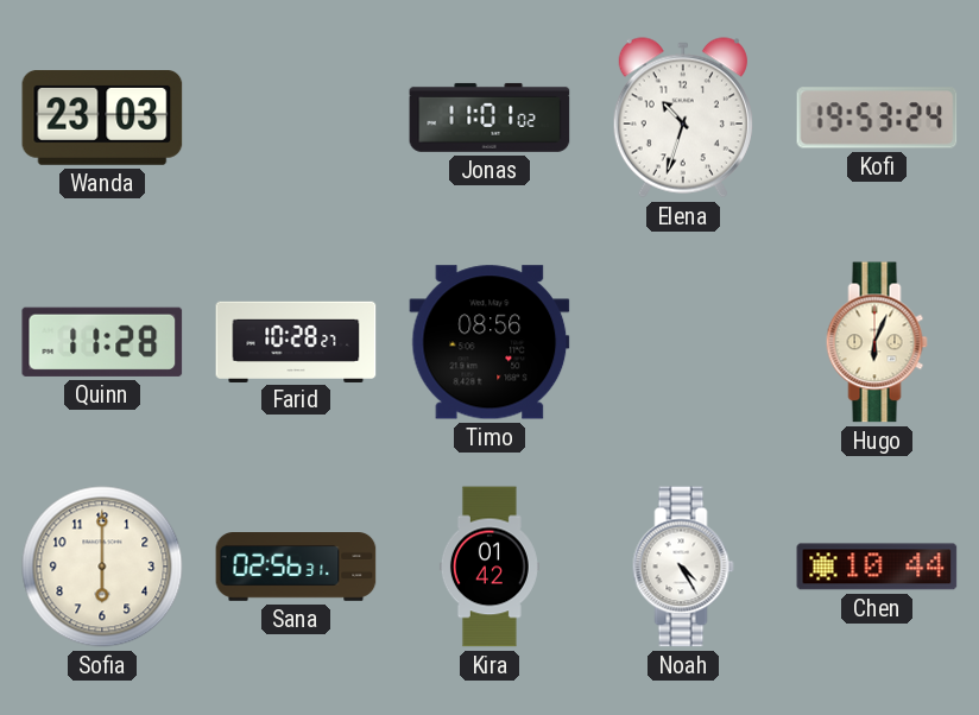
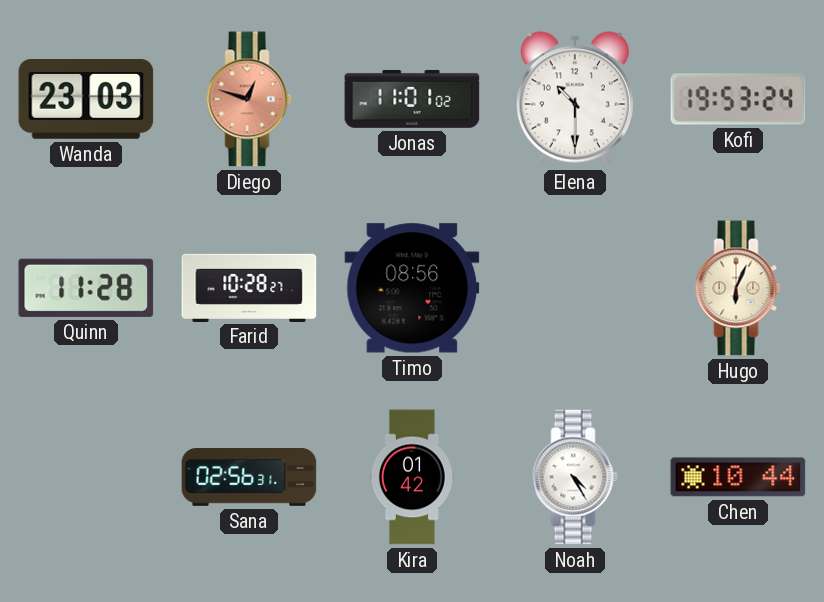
Diego: none -> 12:48 (249, 99)
Elena: 10:33 -> 10:30 (575, 99)
Sofia: 6:00 -> none (102, 567)
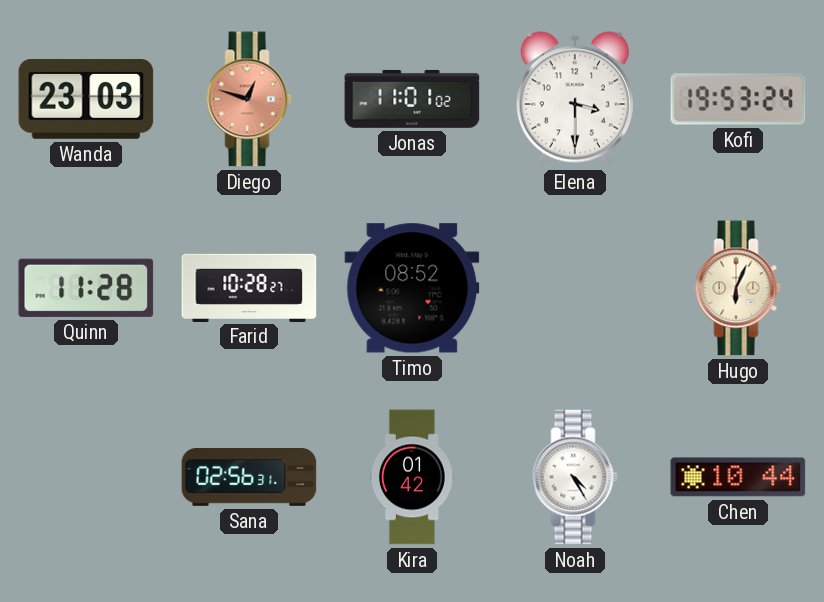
Elena: 10:30 -> 3:30 (575, 99)
Timo: 08:56 -> 08:52 (412, 288)
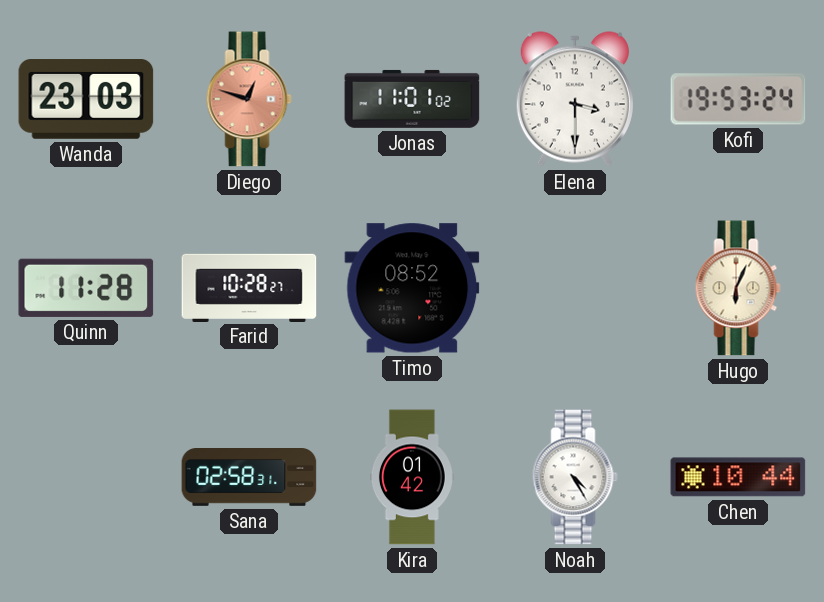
Sana: 02:56 -> 02:58 (249, 478)
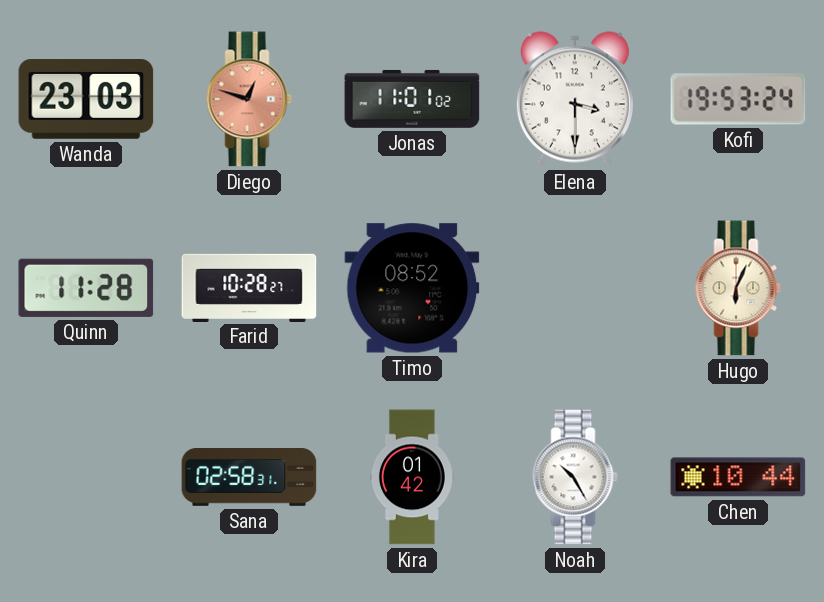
Noah: 4:25 -> 10:25 (575, 477)
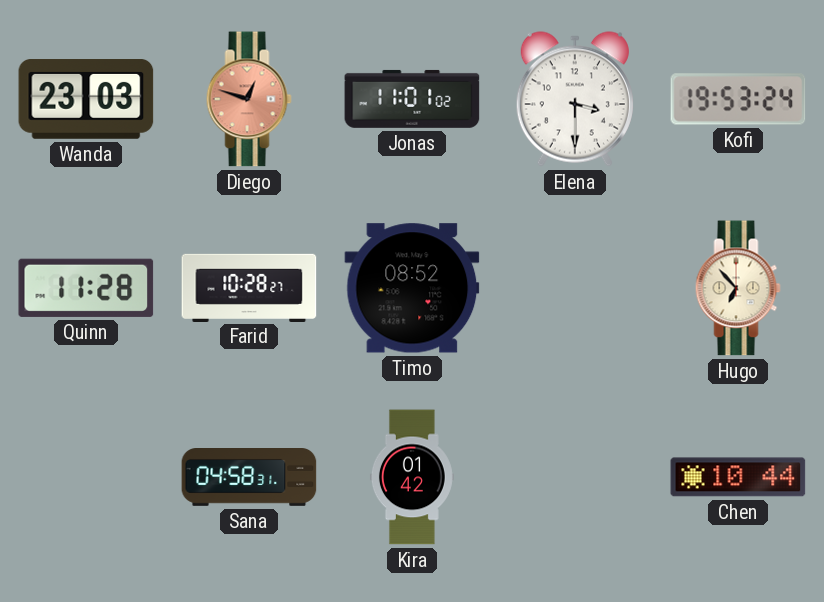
Hugo: 6:04 -> 6:53 (738, 288)
Sana: 02:58 -> 04:58 (249, 478)
Noah: 10:25 -> none (575, 477)
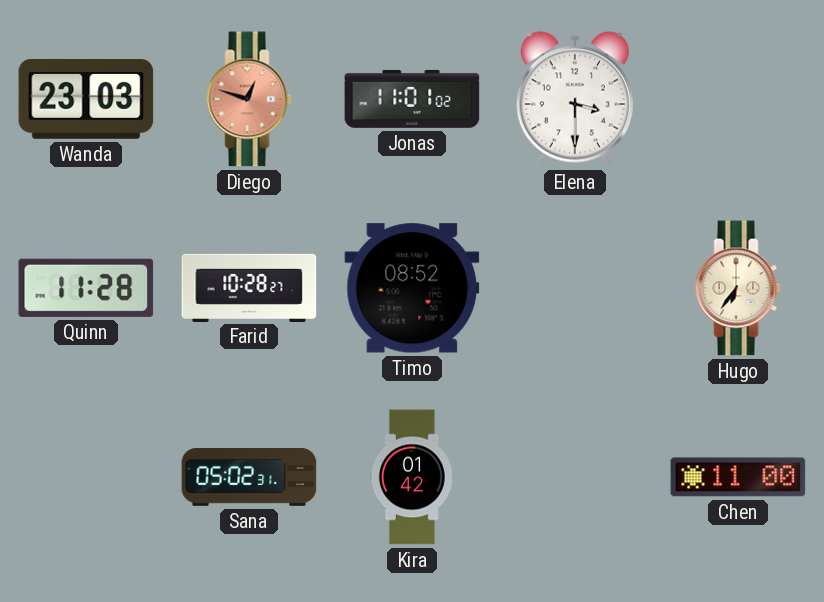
Kofi: 19:53 -> none (738, 99)
Hugo: 6:53 -> 6:36 (738, 288)
Sana: 04:58 -> 05:02 (249, 478)
Chen: 10:44 -> 11:00 (738, 477)
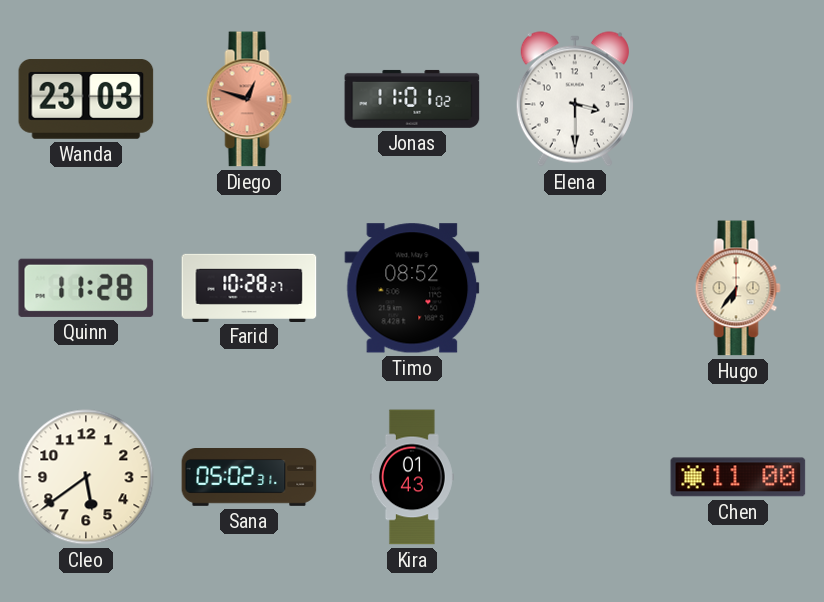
Cleo: none -> 5:39 (86, 477)
Kira: 01:42 -> 01:43 (412, 477)
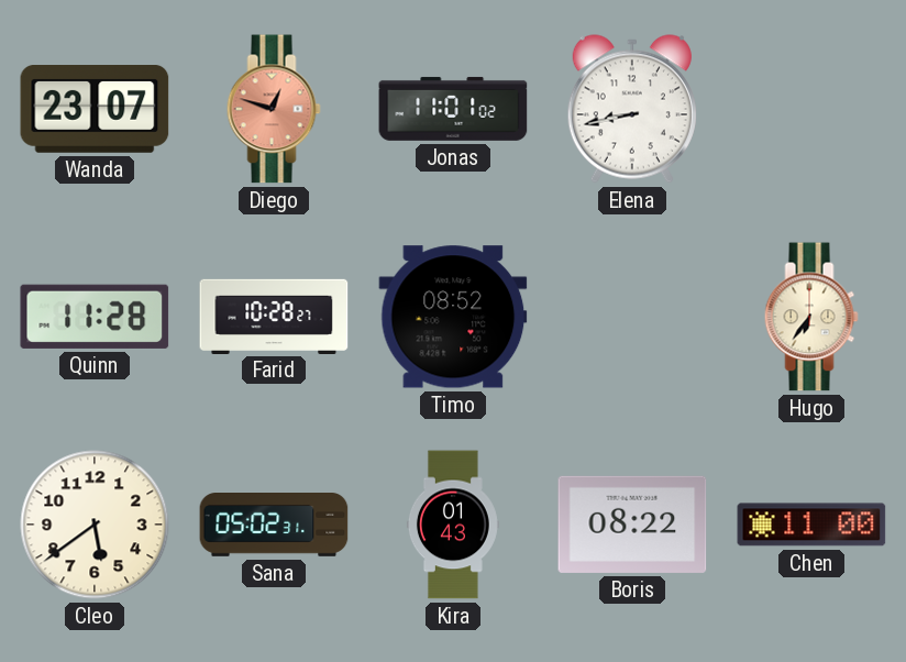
Wanda: 23:03 -> 23:07 (95, 110)
Elena: 3:30 -> 8:43 (632, 109)
Boris: none -> 08:22 (632, 525)
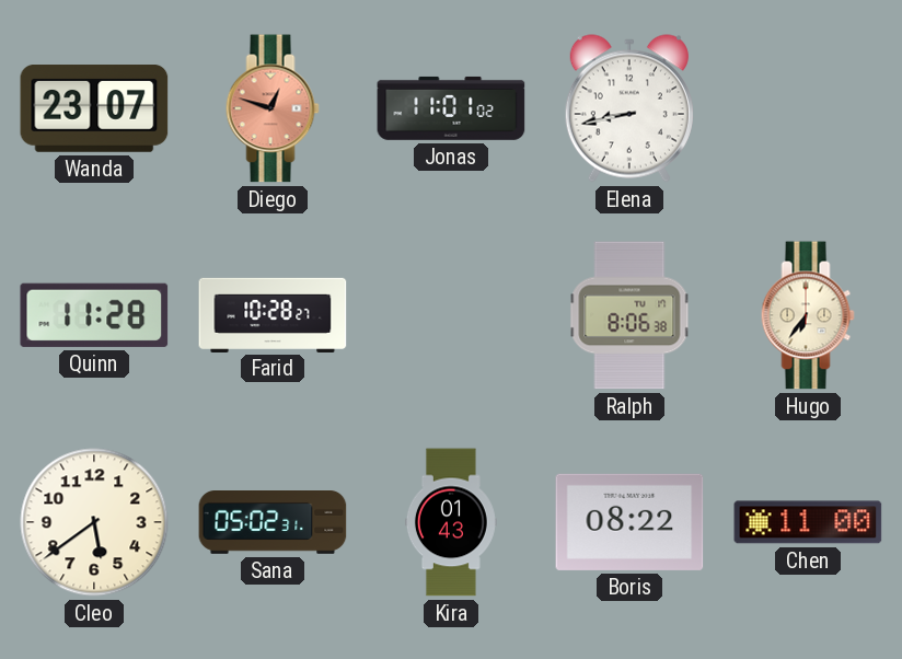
Timo: 08:52 -> none (453, 317)
Ralph: none -> 8:06 (629, 315)
